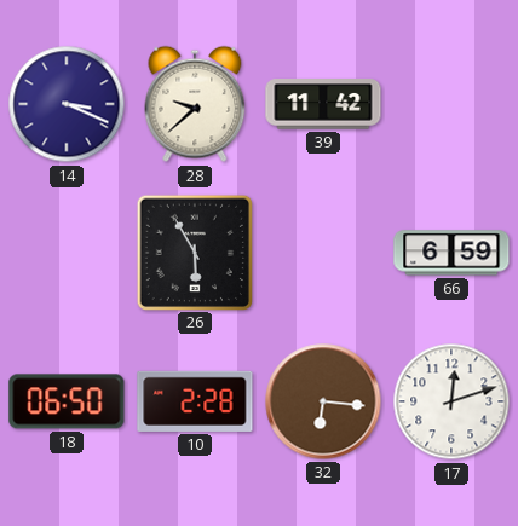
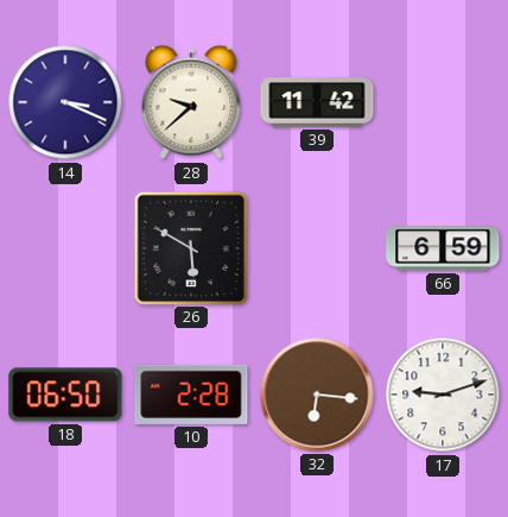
26: 5:55 -> 5:50 (190, 247)
17: 12:12 -> 9:12 (443, 395)
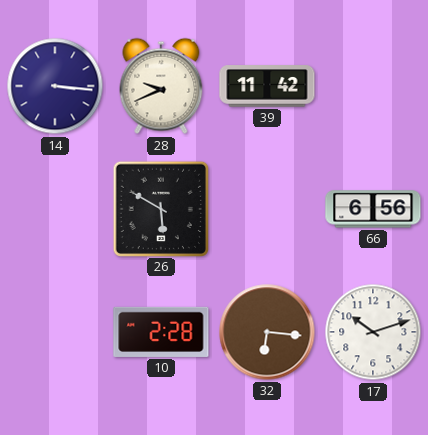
14: 3:19 -> 3:16 (55, 86)
28: 9:38 -> 9:41 (161, 86)
66: 6:59 -> 6:56 (373, 209)
18: 06:50 -> none (65, 395)
17: 9:12 -> 10:12 (373, 332)
